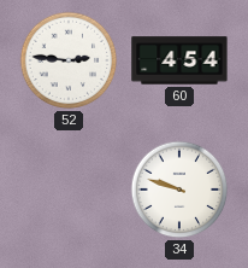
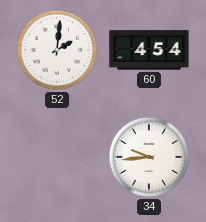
52: 2:46 -> 2:01 (57, 50)
34: 9:48 -> 9:44 (149, 157)
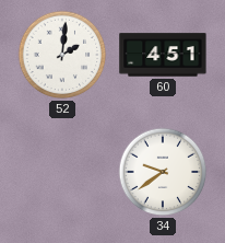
60: 4:54 -> 4:51 (163, 55)
34: 9:44 -> 9:39 (163, 172)
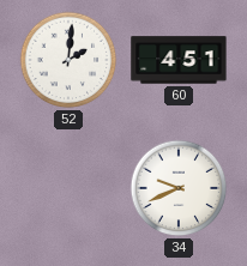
34: 9:39 -> 9:41 (179, 188)
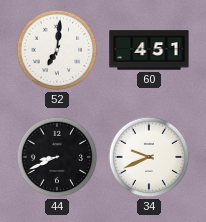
52: 2:01 -> 7:01 (57, 50)
44: none -> 8:41 (57, 157)
